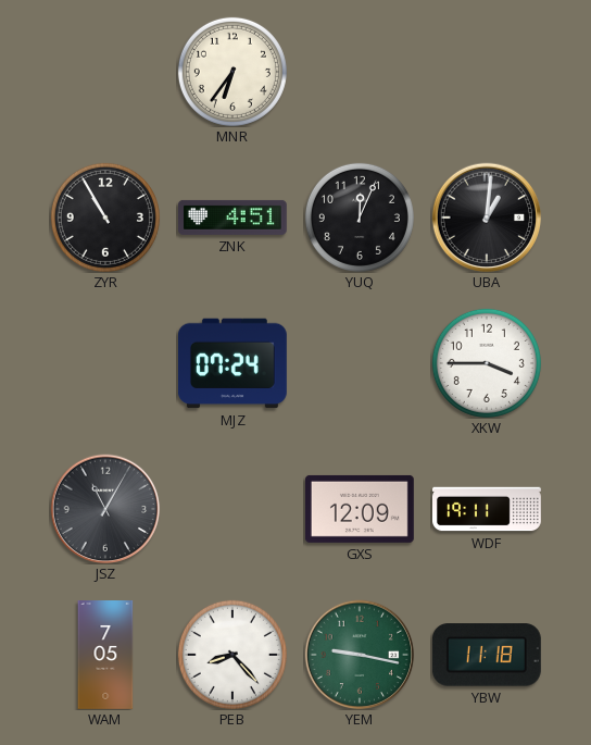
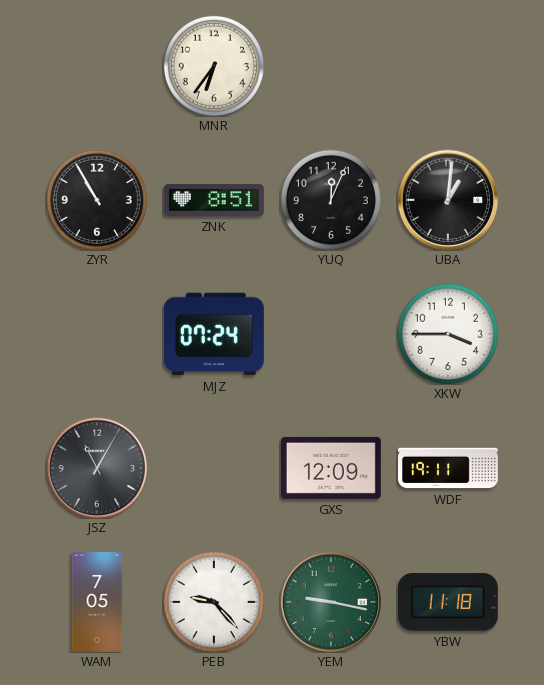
ZNK: 4:51 -> 8:51 (214, 200)
PEB: 8:23 -> 9:23 (214, 602)
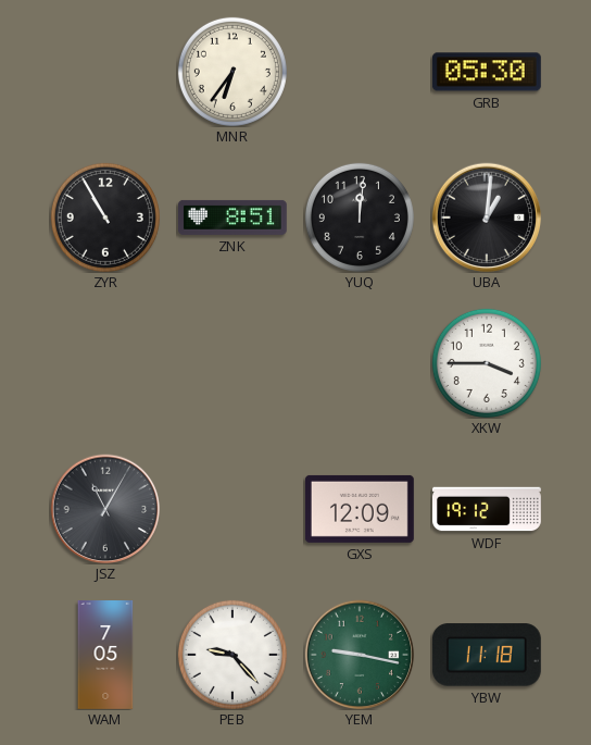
GRB: none -> 05:30 (487, 72)
YUQ: 12:04 -> 12:01 (360, 218)
MJZ: 07:24 -> none (214, 334)
WDF: 19:11 -> 19:12 (488, 509)
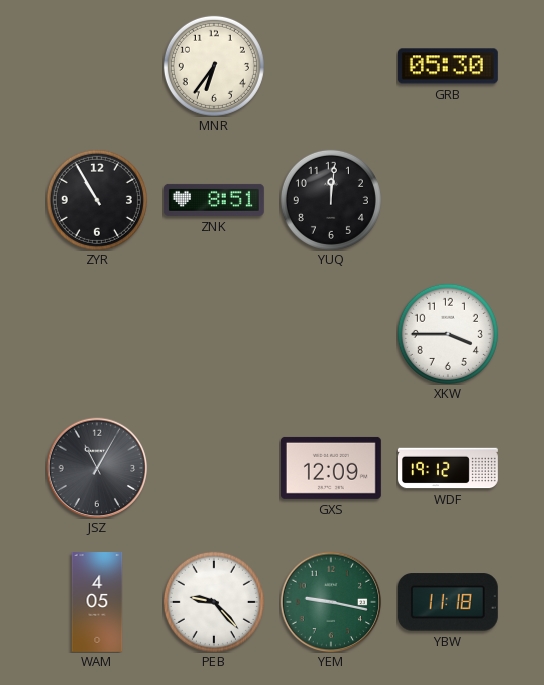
UBA: 1:01 -> none (487, 218)
WAM: 7:05 -> 4:05 (97, 603)
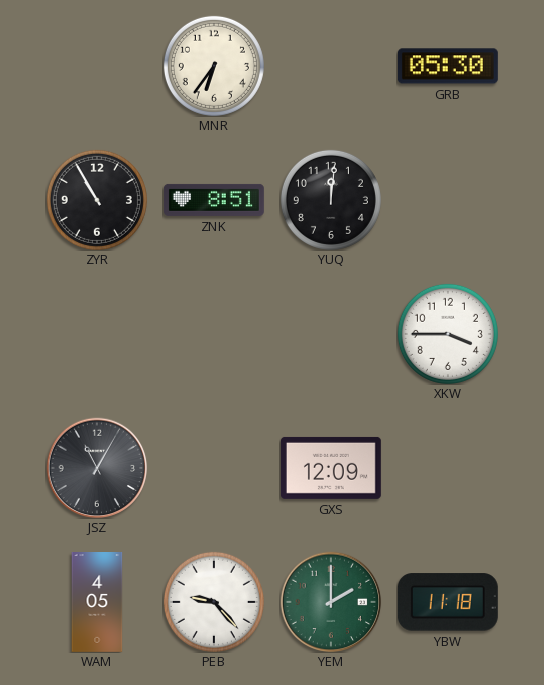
WDF: 19:12 -> none (449, 468)
YEM: 9:17 -> 2:00 (331, 602)
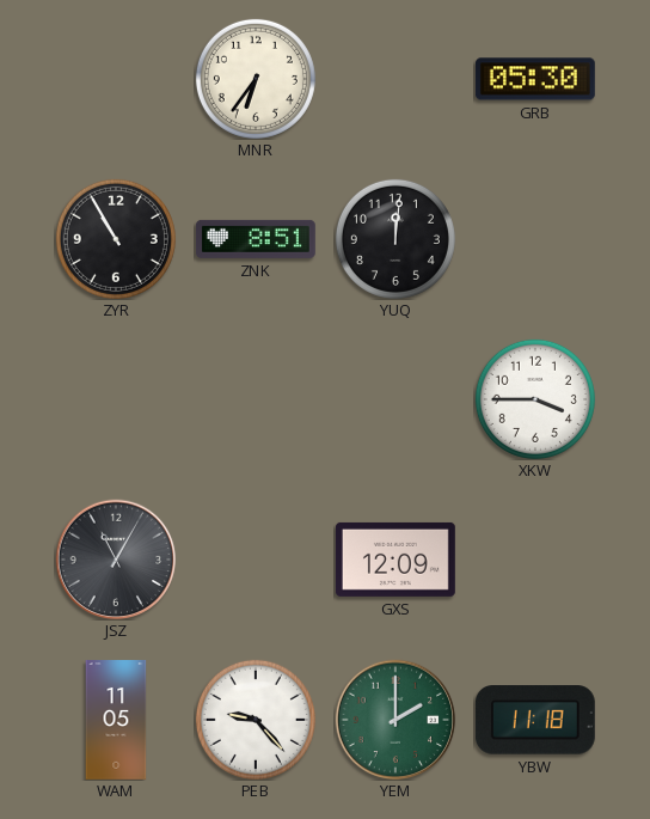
WAM: 4:05 -> 11:05 (116, 721)
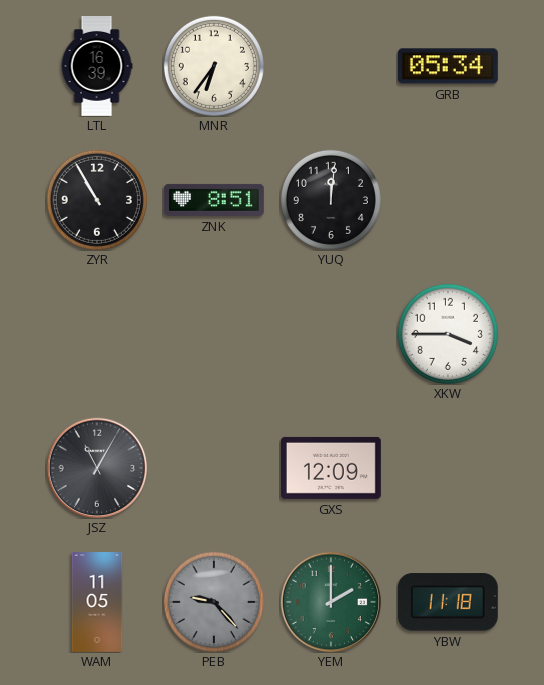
LTL: none -> 16:39 (97, 67)
GRB: 05:30 -> 05:34 (448, 66)
PEB dial: white -> grey (214, 602)
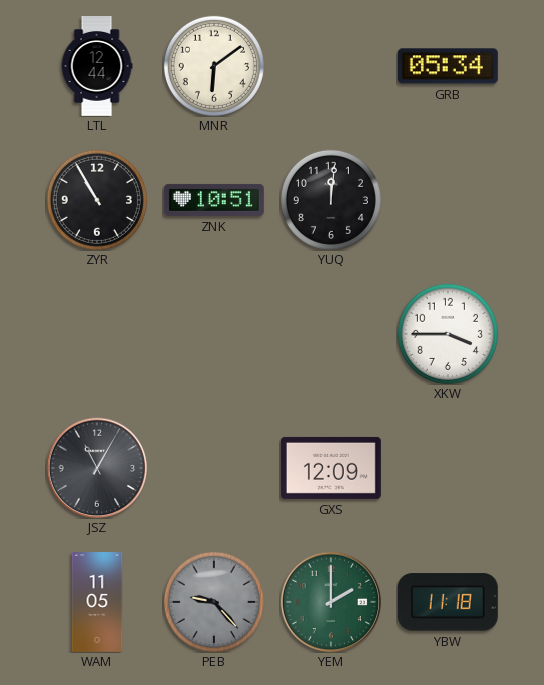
LTL: 16:39 -> 12:44 (97, 67)
MNR: 6:36 -> 6:09 (214, 66)
ZNK: 8:51 -> 10:51 (214, 200)
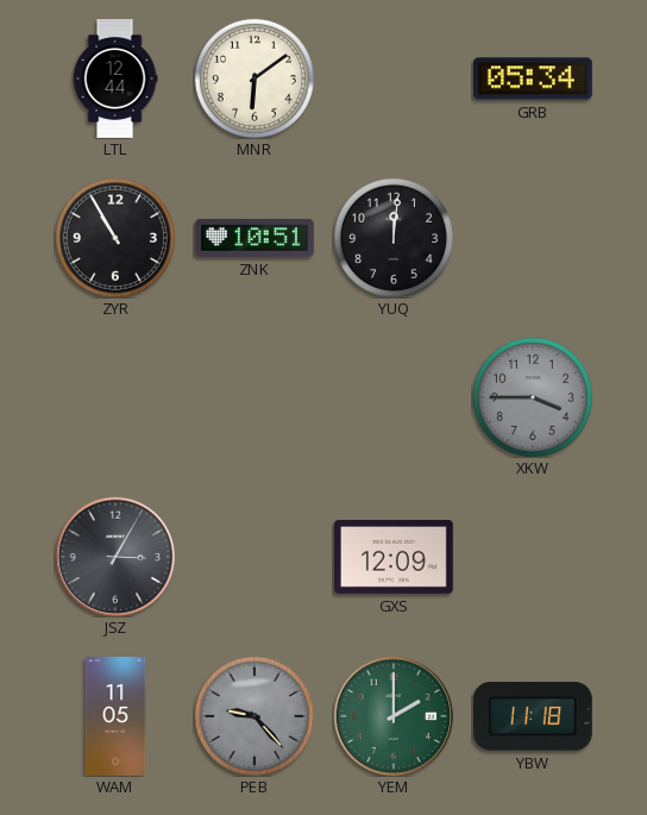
XKW dial: white -> grey (533, 397)
JSZ: 11:05 -> 3:05 (115, 557)
